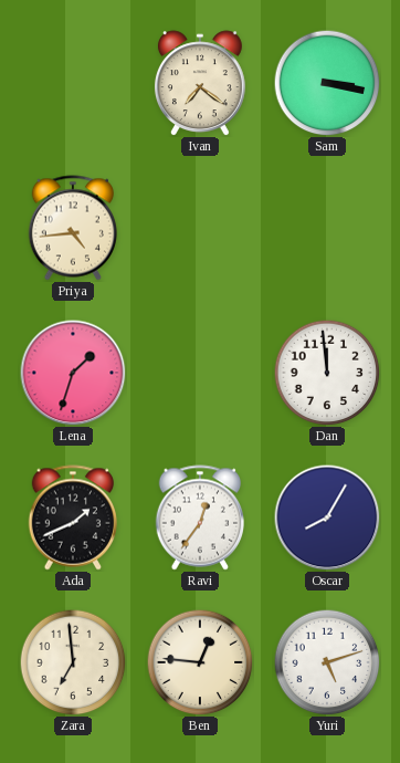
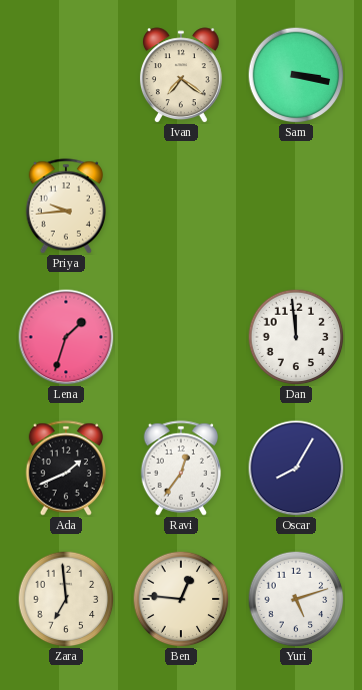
Priya: 4:44 -> 9:44 (65, 206)
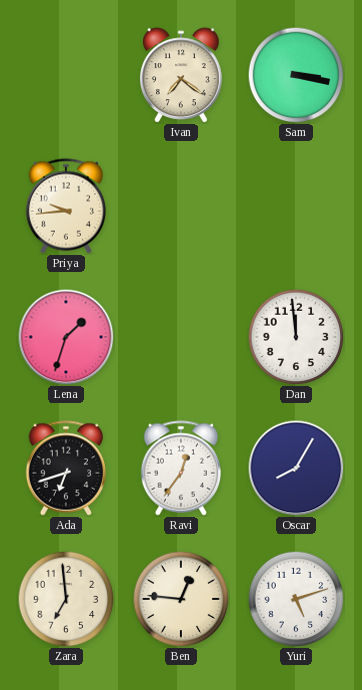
Ada: 1:41 -> 6:42 (65, 468)
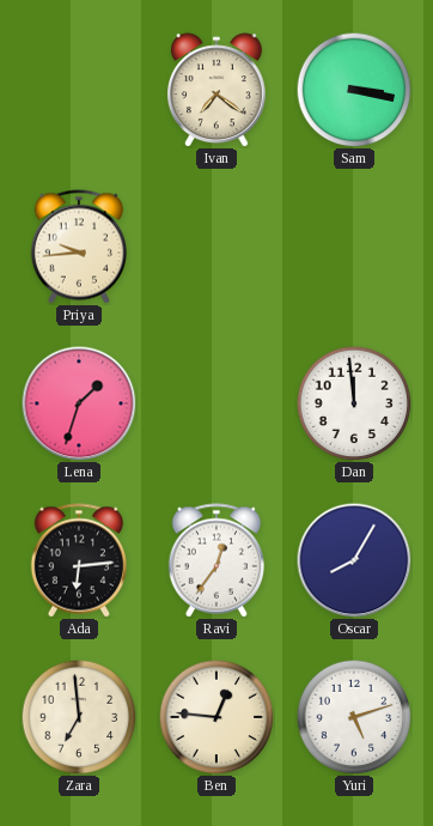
Ada: 6:42 -> 6:14 (78, 560)
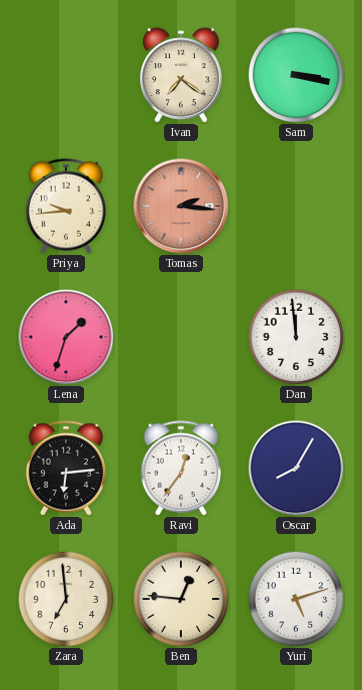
Tomas: none -> 2:16 (181, 206)
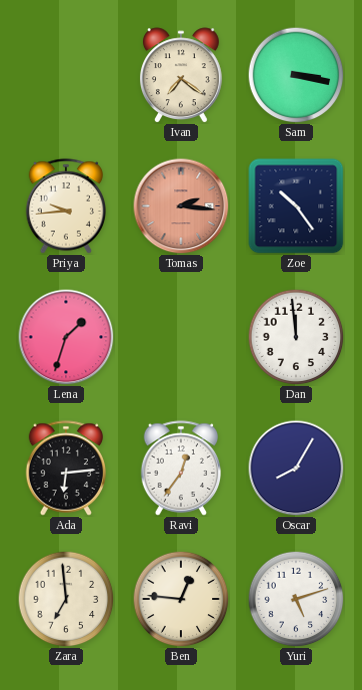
Zoe: none -> 10:24 (296, 206)
